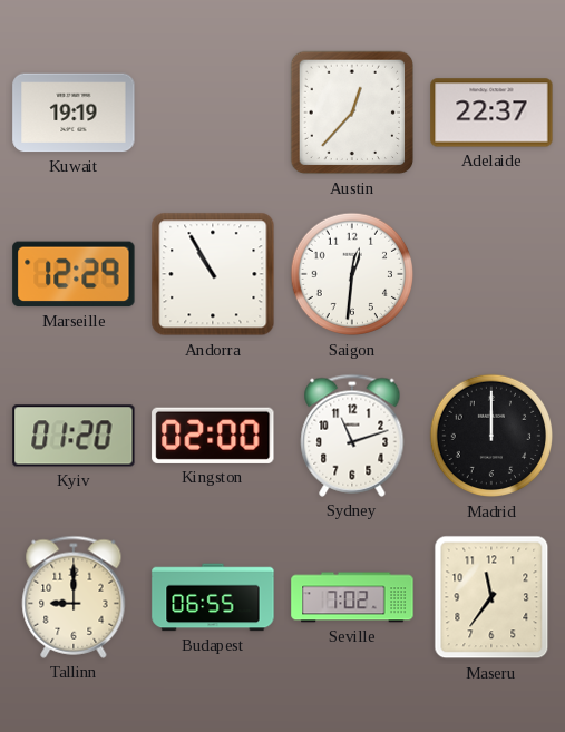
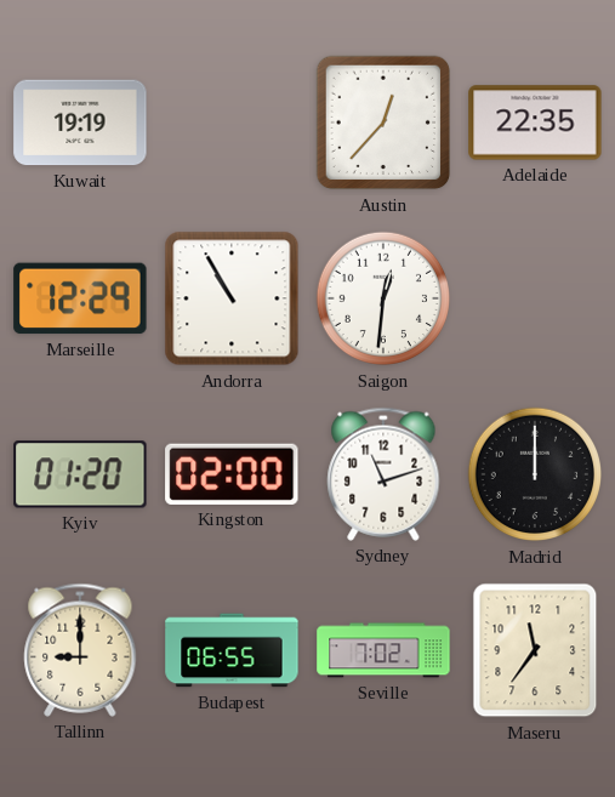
Adelaide: 22:37 -> 22:35 (535, 123)
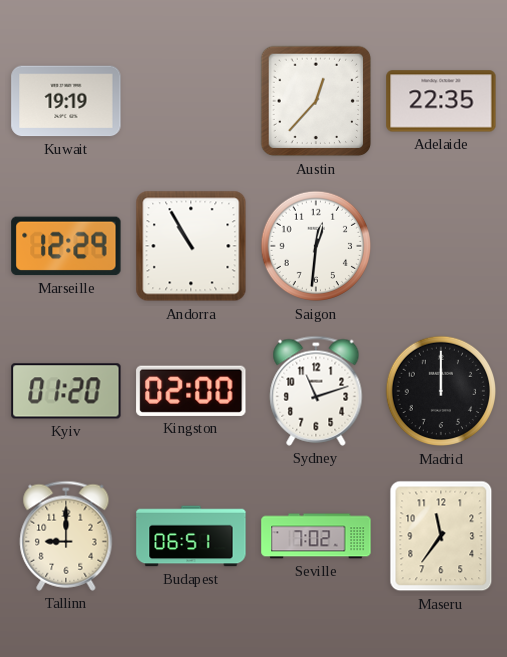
Budapest: 06:55 -> 06:51 (191, 536)
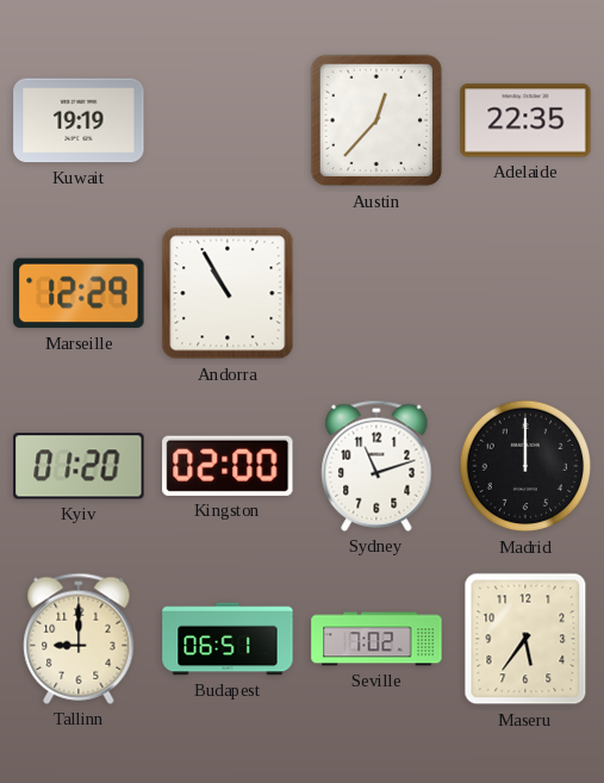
Saigon: 12:31 -> none (316, 246)
Maseru: 11:36 -> 5:36 (525, 639)
